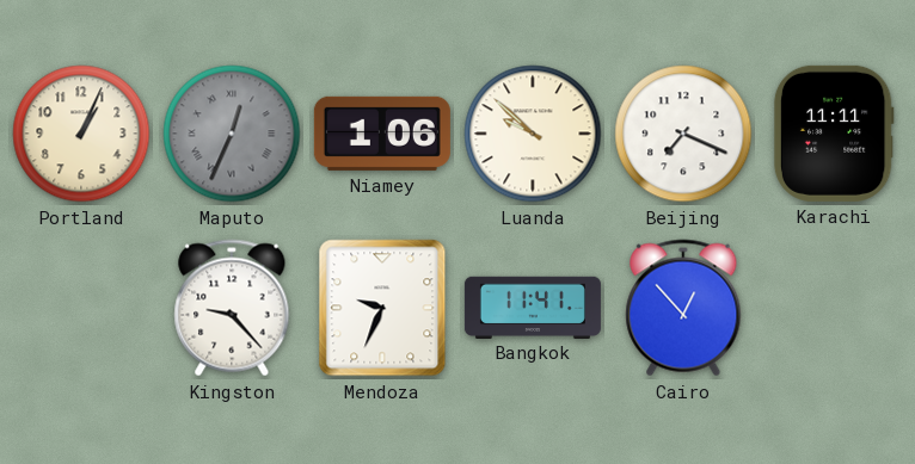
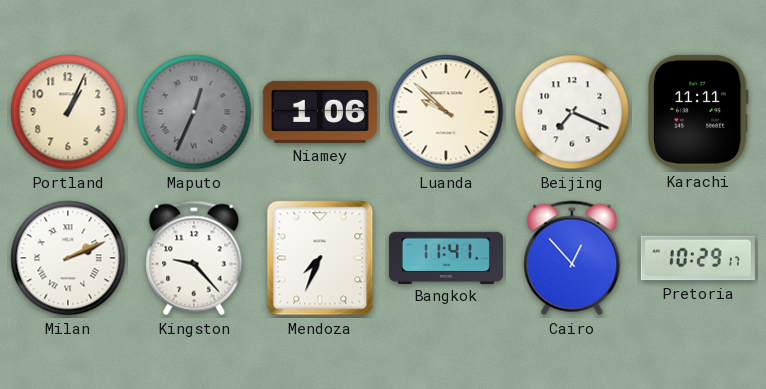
Milan: none -> 2:11 (68, 258)
Mendoza: 9:34 -> 7:34 (320, 258)
Pretoria: none -> 10:29 (698, 258)
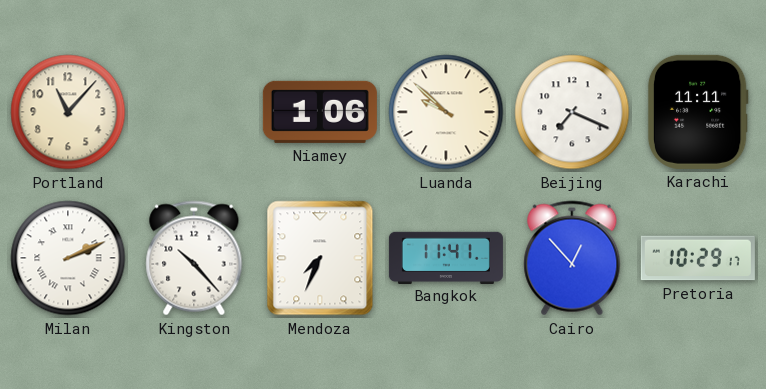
Portland: 1:04 -> 11:07 (68, 112)
Maputo: 12:34 -> none (194, 112)
Kingston: 9:23 -> 10:23 (194, 258)
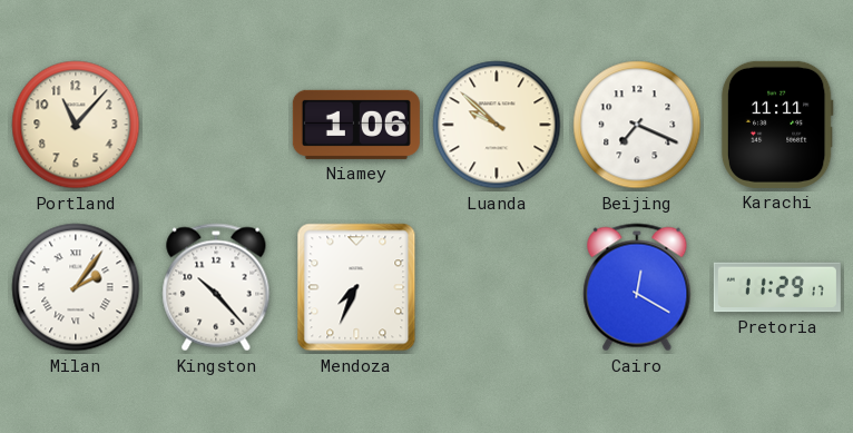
Milan: 2:11 -> 2:06 (76, 287)
Bangkok: 11:41 -> none (446, 257)
Cairo: 12:53 -> 12:20 (637, 287)
Pretoria: 10:29 -> 11:29 (777, 287)
